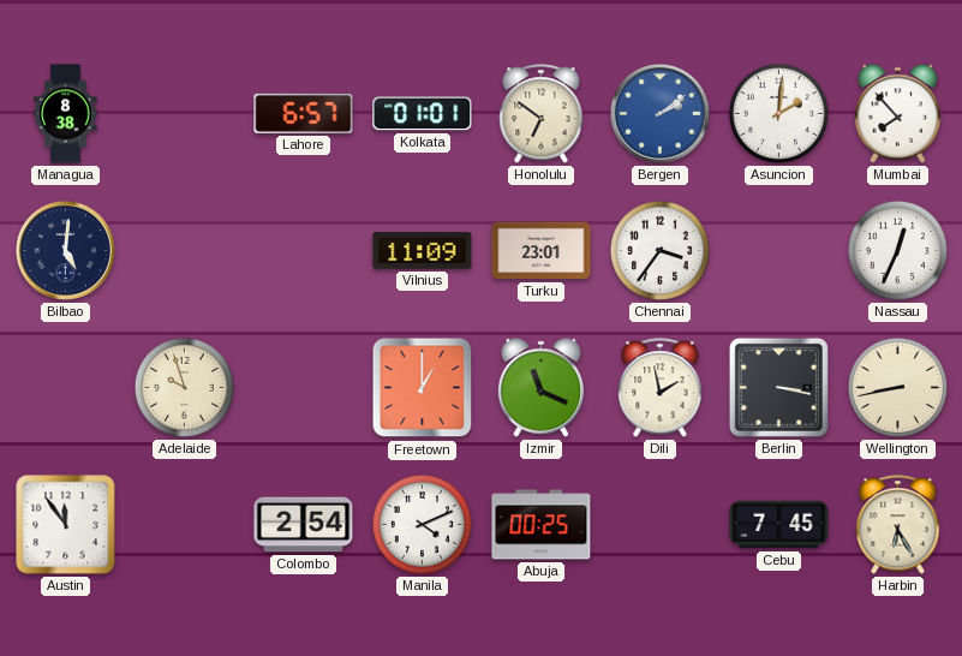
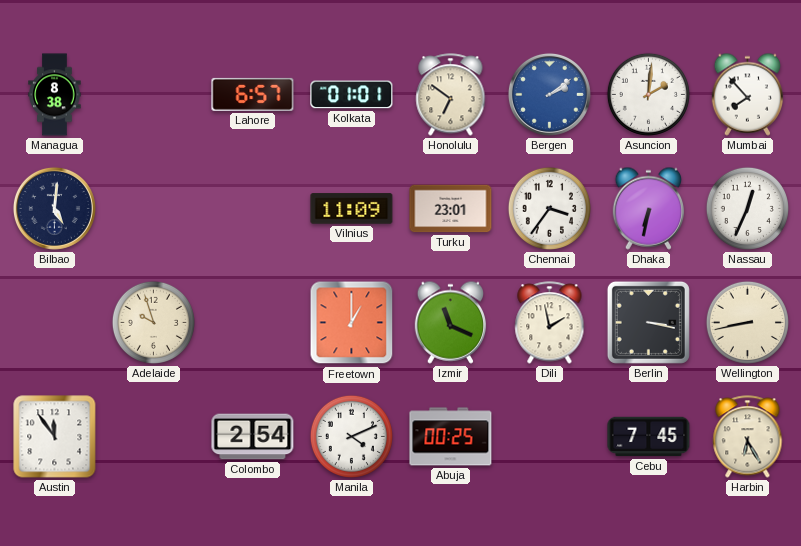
Dhaka: none -> 6:32 (649, 208)
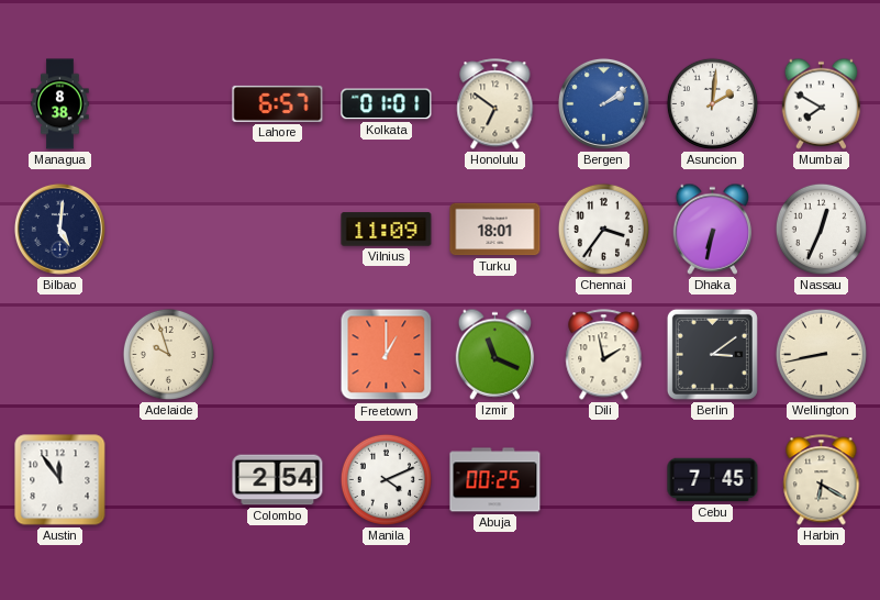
Mumbai: 7:53 -> 7:50 (822, 103)
Turku: 23:01 -> 18:01 (495, 230)
Berlin: 3:17 -> 3:09 (712, 354)
Harbin: 6:25 -> 6:20 (822, 480)
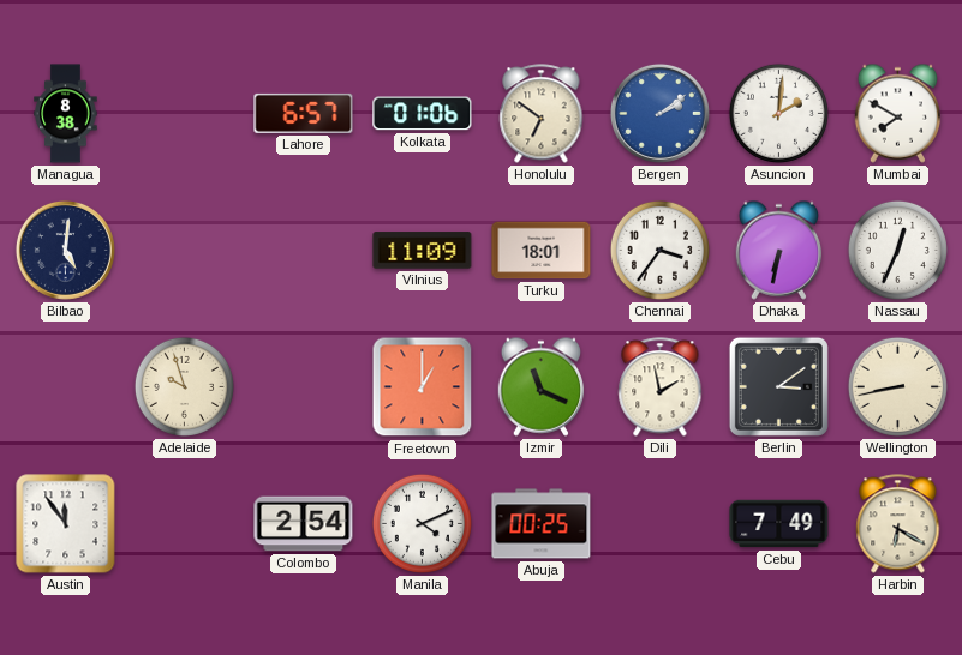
Kolkata: 01:01 -> 01:06 (423, 114)
Cebu: 7:45 -> 7:49 (779, 524)
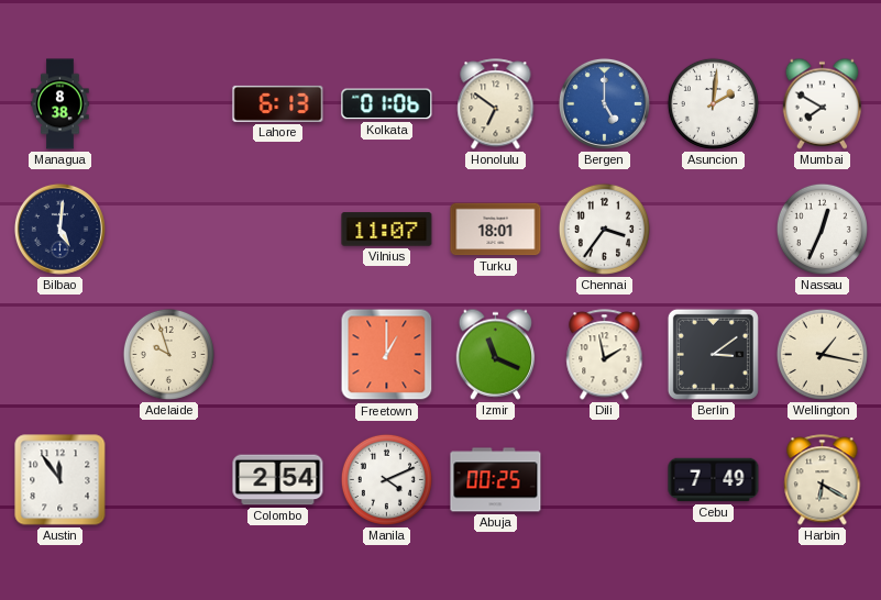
Lahore: 6:57 -> 6:13 (278, 103)
Bergen: 2:09 -> 5:00 (604, 103)
Vilnius: 11:09 -> 11:07 (387, 230)
Dhaka: 6:32 -> none (779, 250)
Wellington: 8:43 -> 1:17 (822, 354)
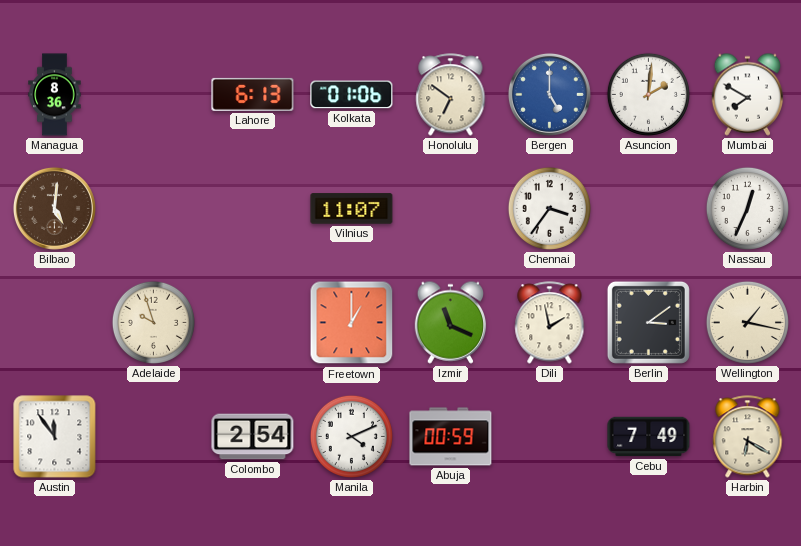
Managua: 8:38 -> 8:36 (55, 95)
Bilbao dial: navy -> brown (54, 208)
Turku: 18:01 -> none (496, 230)
Abuja: 00:25 -> 00:59 (451, 437)
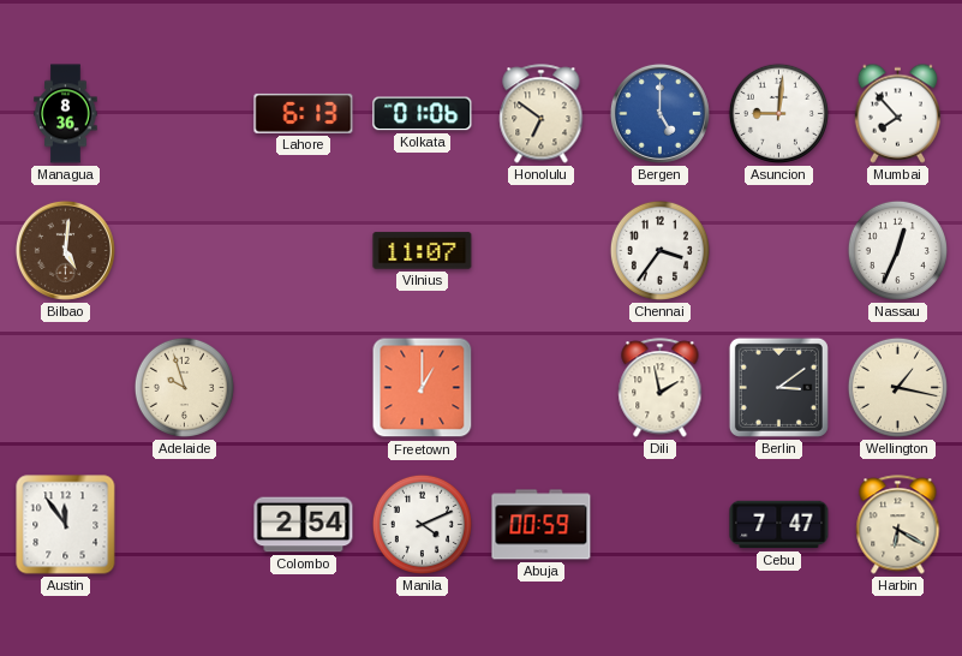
Asuncion: 2:01 -> 9:01 (778, 113)
Mumbai: 7:50 -> 7:53 (898, 113)
Izmir: 11:19 -> none (451, 322)
Cebu: 7:49 -> 7:47 (779, 525)
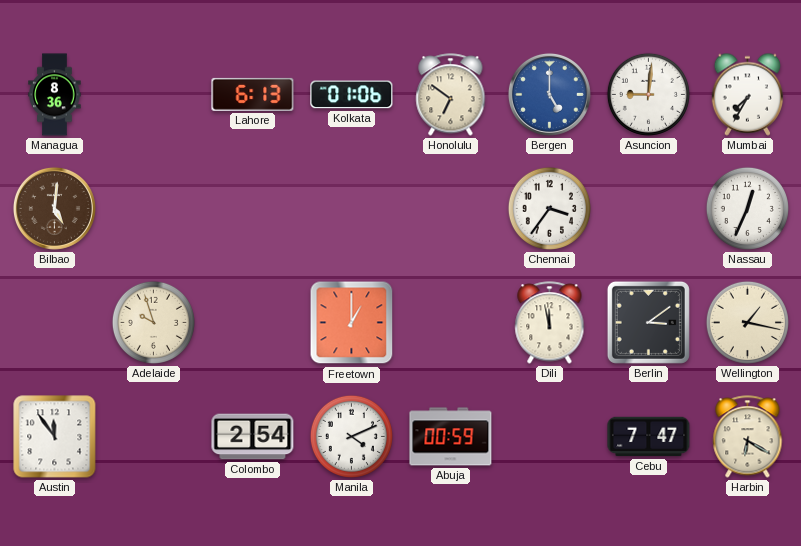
Mumbai: 7:53 -> 7:35 (748, 94)
Vilnius: 11:07 -> none (423, 251)
Dili: 1:58 -> 11:58 (550, 323)
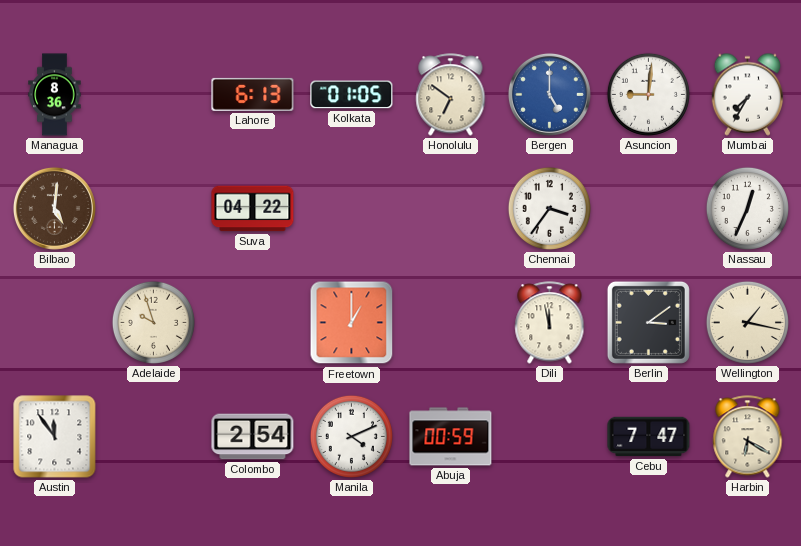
Kolkata: 01:06 -> 01:05 (352, 95)
Suva: none -> 04:22 (253, 209)
